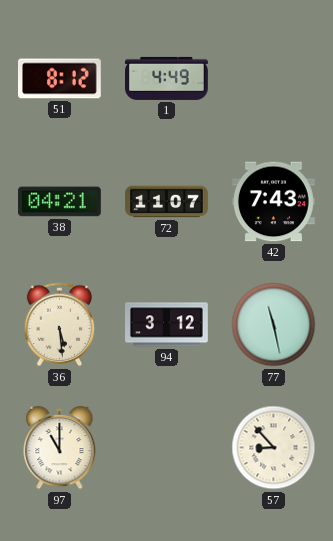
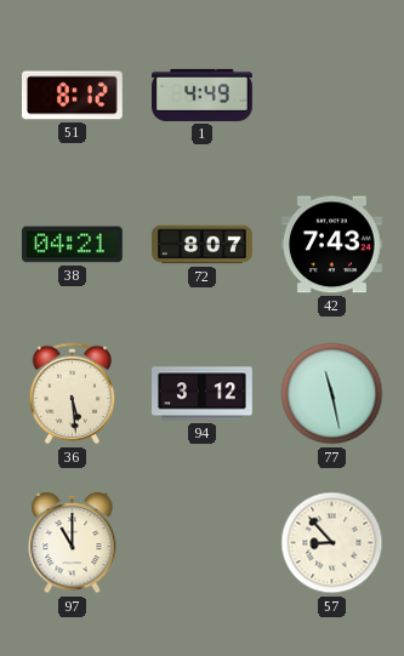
72: 11:07 -> 8:07 (203, 245)
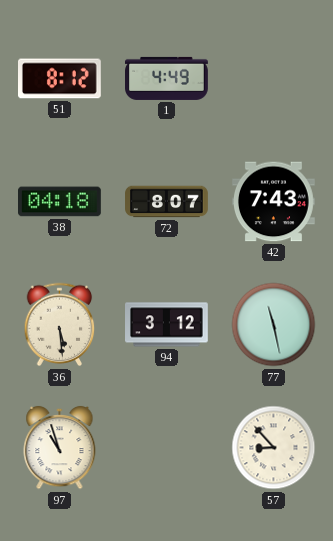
38: 04:21 -> 04:18 (60, 202)
97: 11:00 -> 10:57 (60, 448)
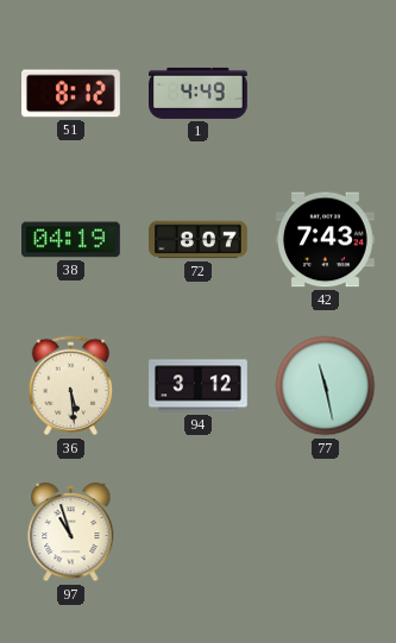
38: 04:18 -> 04:19 (71, 240)
57: 8:53 -> none (274, 448)
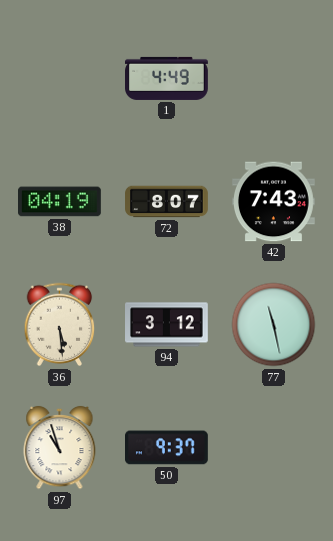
51: 8:12 -> none (71, 94)
50: none -> 9:37 (167, 448)
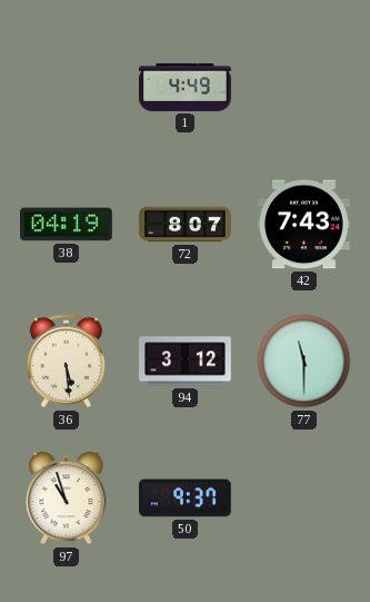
77: 11:28 -> 11:30 (304, 362)
